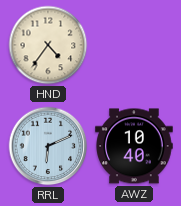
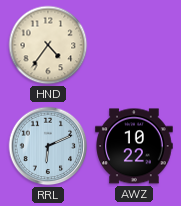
AWZ: 10:40 -> 10:22 (134, 146)
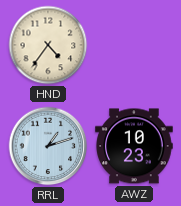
RRL: 6:11 -> 1:12 (48, 146)
AWZ: 10:22 -> 10:23 (134, 146)
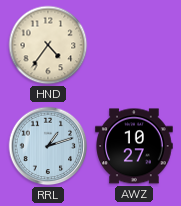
AWZ: 10:23 -> 10:27 (134, 146)
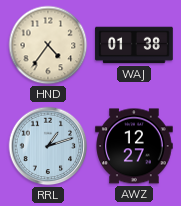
WAJ: none -> 01:38 (134, 45)
AWZ: 10:27 -> 12:27 (134, 146)
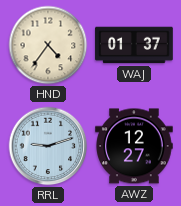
WAJ: 01:38 -> 01:37 (134, 45)
RRL: 1:12 -> 9:12 (48, 146)
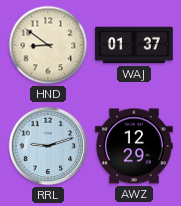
HND: 4:36 -> 8:51 (48, 45)
AWZ: 12:27 -> 12:29 (134, 146)
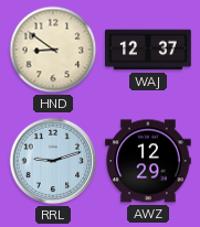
WAJ: 01:37 -> 12:37 (148, 50)
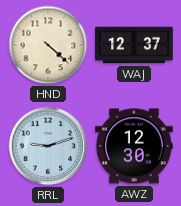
HND: 8:51 -> 4:22 (48, 45)
AWZ: 12:29 -> 12:30 (134, 146)
